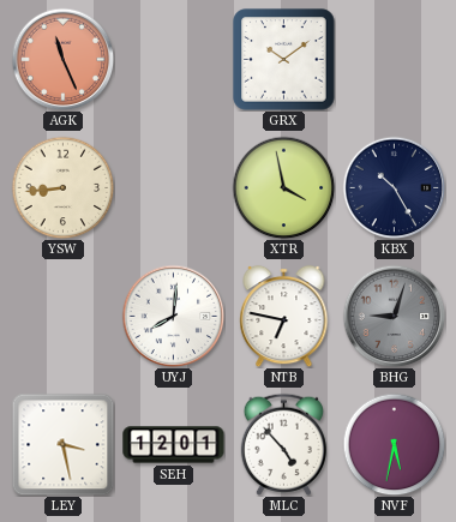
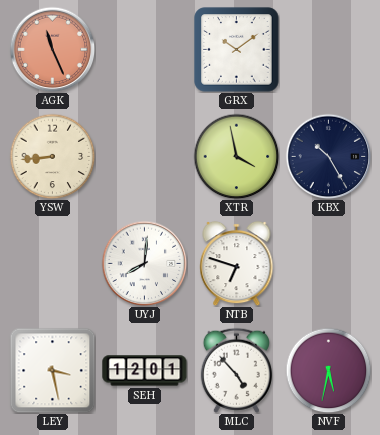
NTB: 6:47 -> 6:48 (237, 263)
BHG: 9:03 -> none (394, 316)
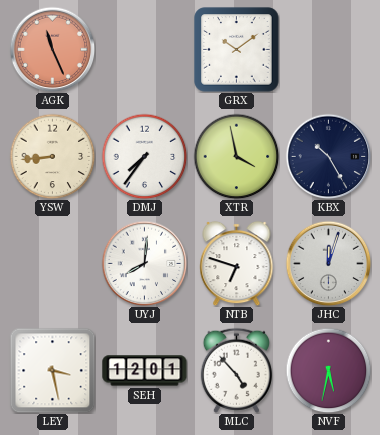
DMJ: none -> 7:36 (144, 156)
JHC: none -> 12:03 (328, 263)
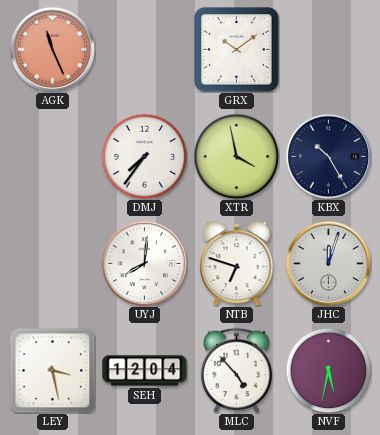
YSW: 8:44 -> none (52, 156)
SEH: 12:01 -> 12:04 (145, 371)
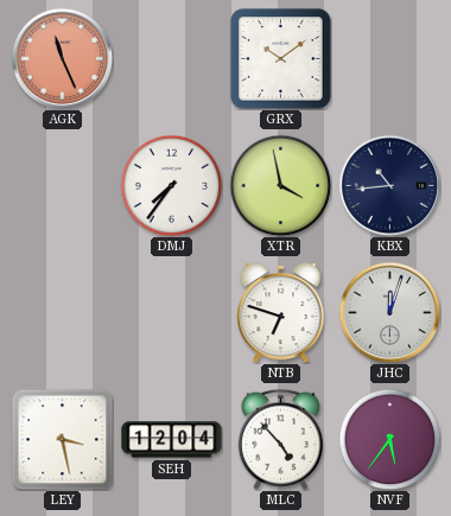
KBX: 10:25 -> 10:44 (389, 185)
UYJ: 8:01 -> none (144, 263)
NVF: 5:32 -> 5:36 (389, 439)
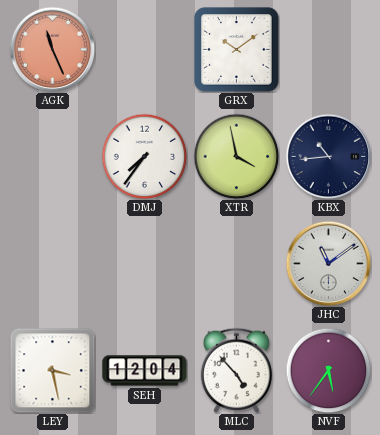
NTB: 6:48 -> none (281, 312)
JHC: 12:03 -> 11:09 (328, 263)
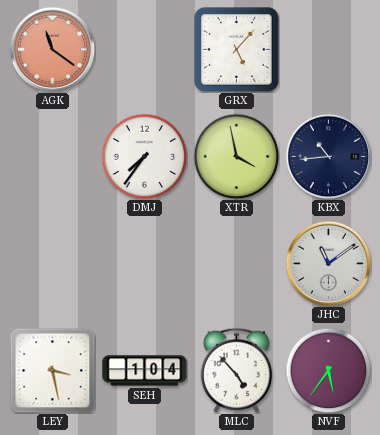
AGK: 11:26 -> 11:21 (52, 49)
GRX: 10:09 -> 5:07 (237, 50)
SEH: 12:04 -> 1:04 (145, 371)
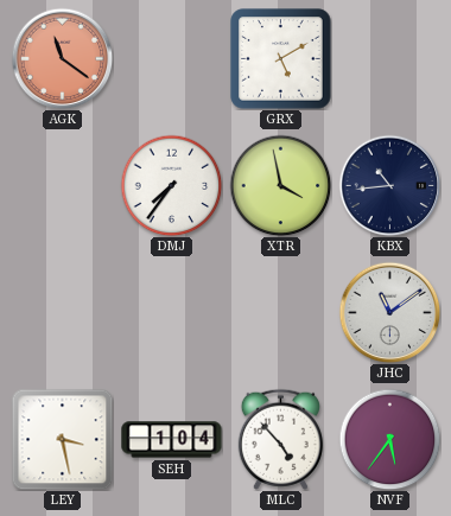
GRX: 5:07 -> 5:10 (281, 59)
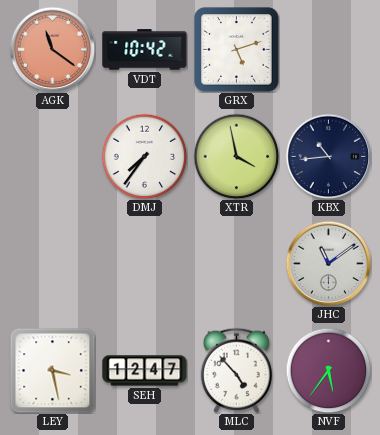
VDT: none -> 10:42 (145, 50)
GRX: 5:10 -> 5:12 (237, 50)
SEH: 1:04 -> 12:47 (145, 371)
